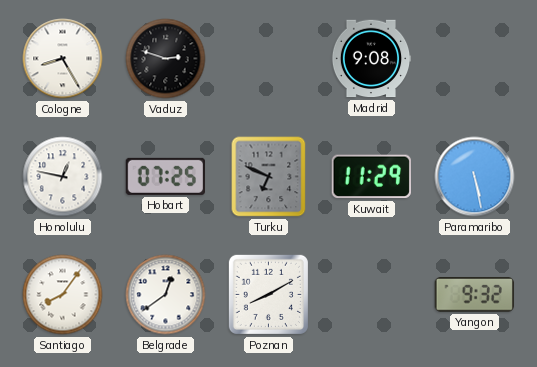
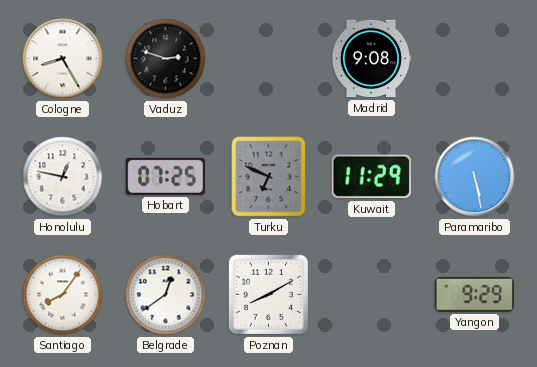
Yangon: 9:32 -> 9:29 (474, 295)
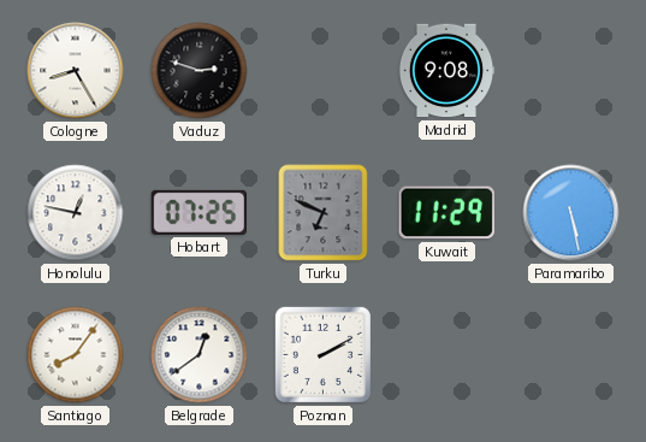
Poznan: 8:10 -> 2:10 (322, 354)
Yangon: 9:29 -> none (474, 295)
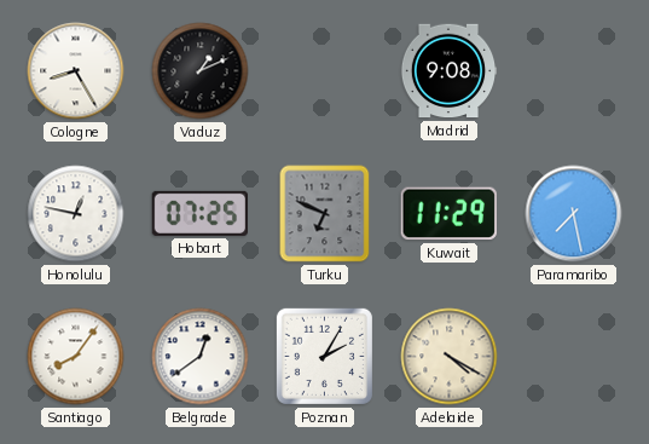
Vaduz: 2:48 -> 1:11 (201, 71)
Paramaribo: 5:28 -> 7:28 (574, 214)
Poznan: 2:10 -> 2:05 (324, 356)
Adelaide: none -> 4:20 (450, 357)
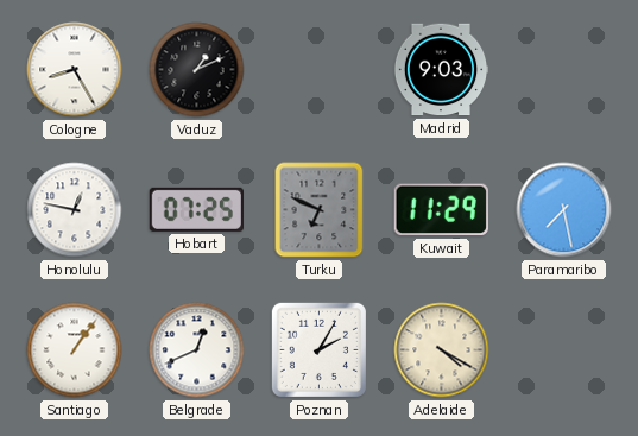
Madrid: 9:08 -> 9:03 (441, 70)
Santiago: 8:06 -> 1:06 (75, 350)
Belgrade: 12:39 -> 12:41 (197, 350)
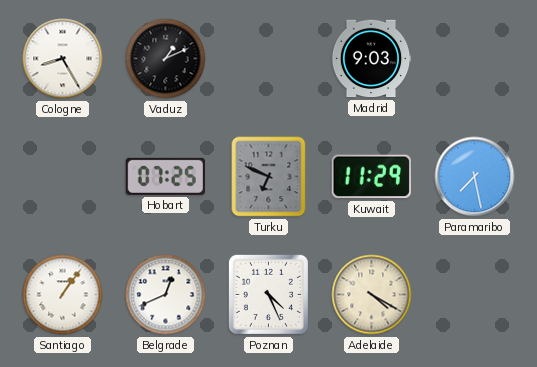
Honolulu: 12:47 -> none (75, 210)
Poznan: 2:05 -> 4:26 (268, 294)
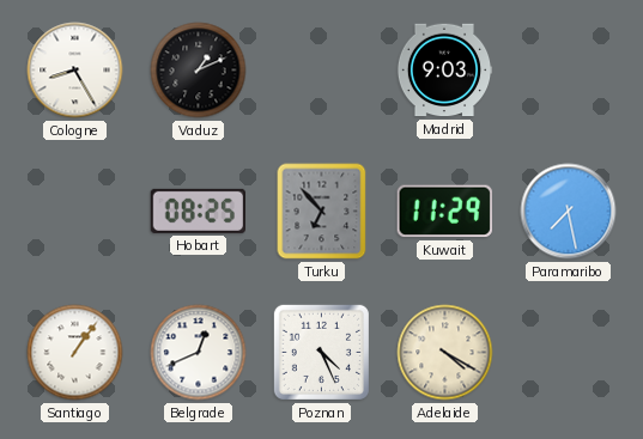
Hobart: 07:25 -> 08:25 (198, 211)
Turku: 6:49 -> 6:53 (322, 212)
